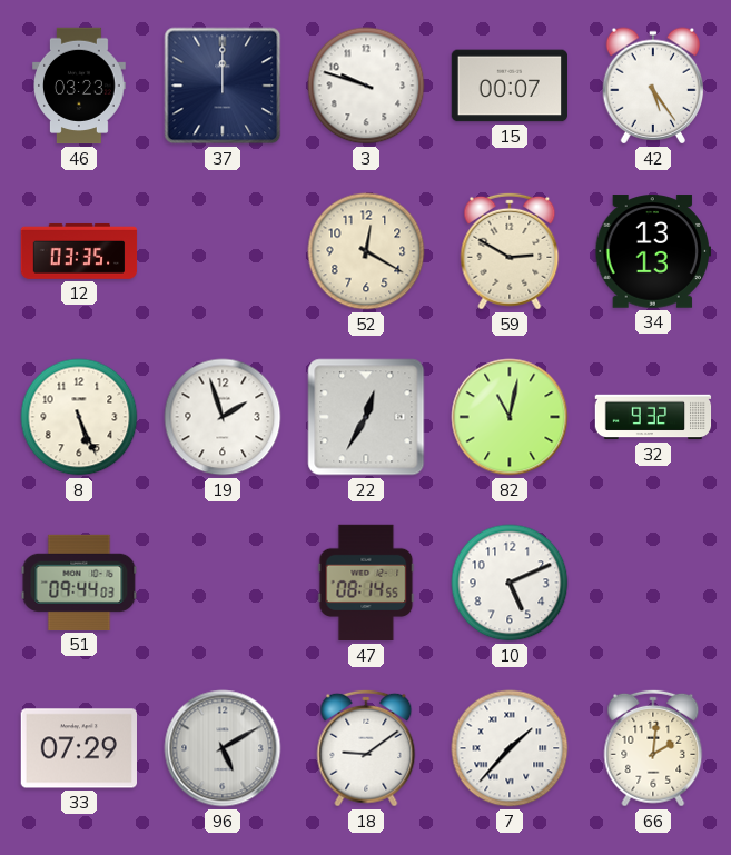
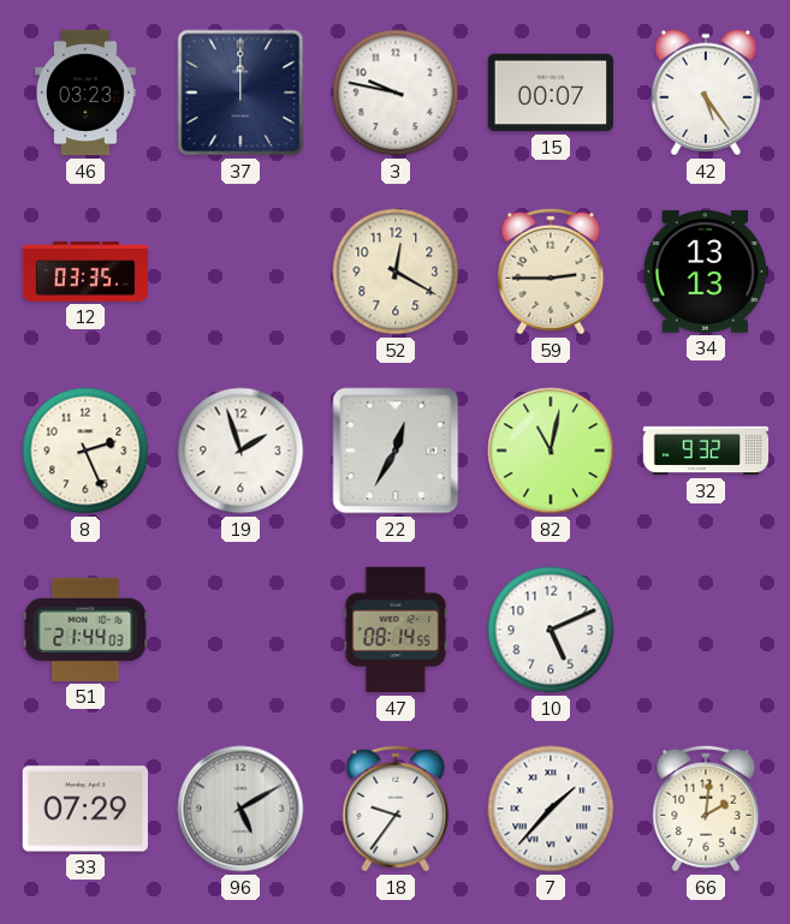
3: 9:48 -> 9:47 (396, 93)
59: 2:50 -> 2:45 (551, 272)
8: 5:26 -> 2:26 (85, 451)
51: 09:44 -> 21:44 (85, 630)
18: 9:09 -> 9:36 (396, 809)
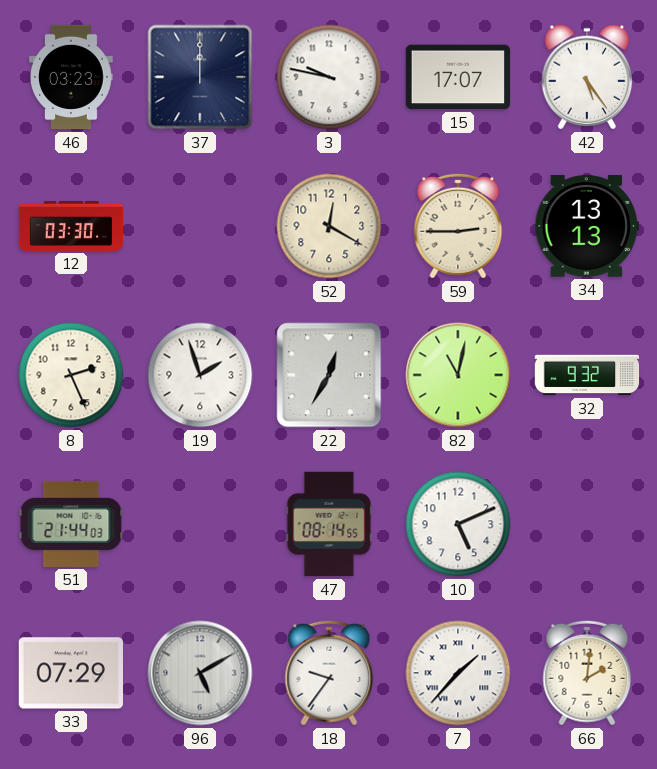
15: 00:07 -> 17:07 (457, 77)
12: 03:35 -> 03:30 (71, 226)
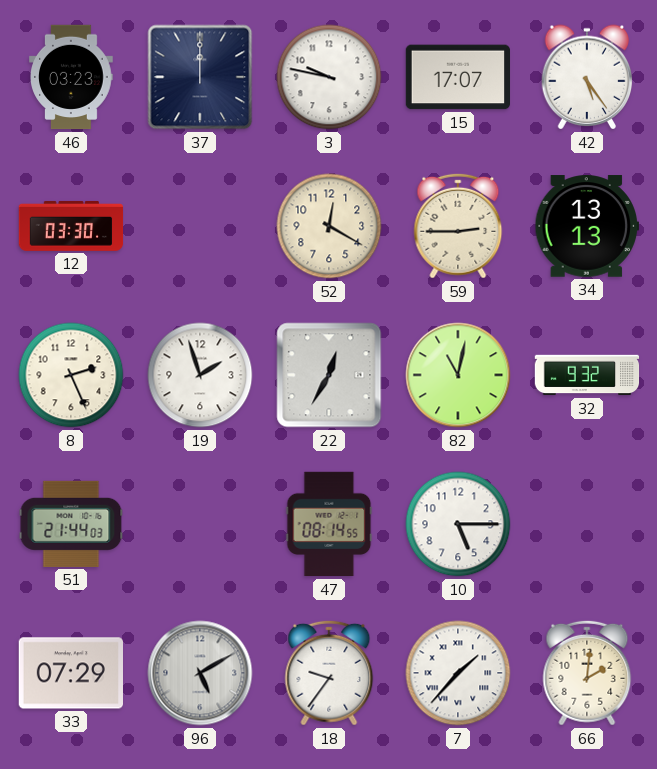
10: 5:11 -> 5:15 (458, 524)
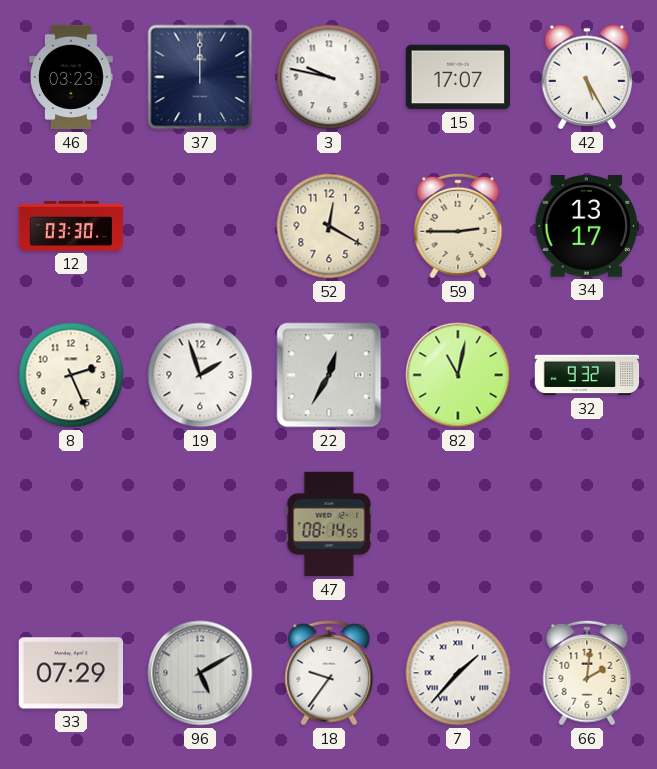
42: 5:24 -> 5:25 (587, 77)
34: 13:13 -> 13:17 (586, 226)
51: 21:44 -> none (71, 524)
10: 5:15 -> none (458, 524)
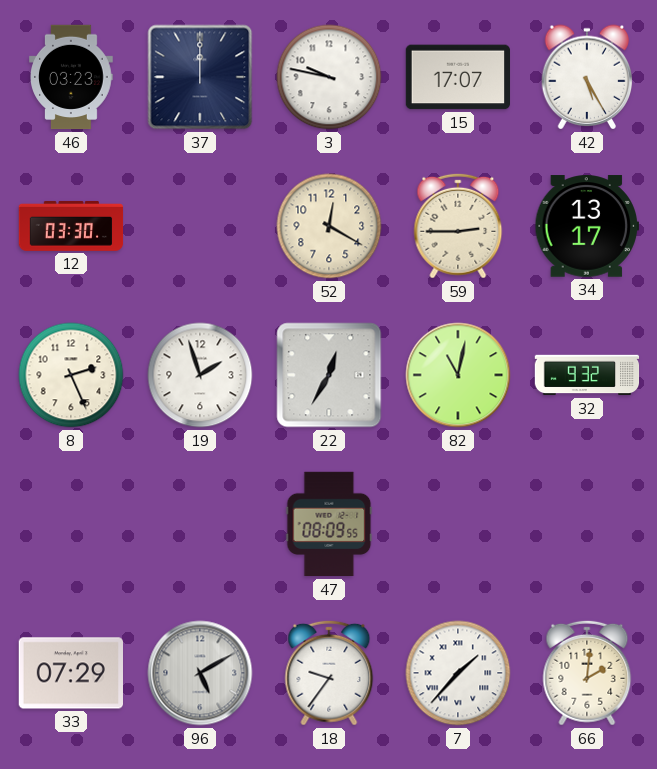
47: 08:14 -> 08:09 (329, 524)
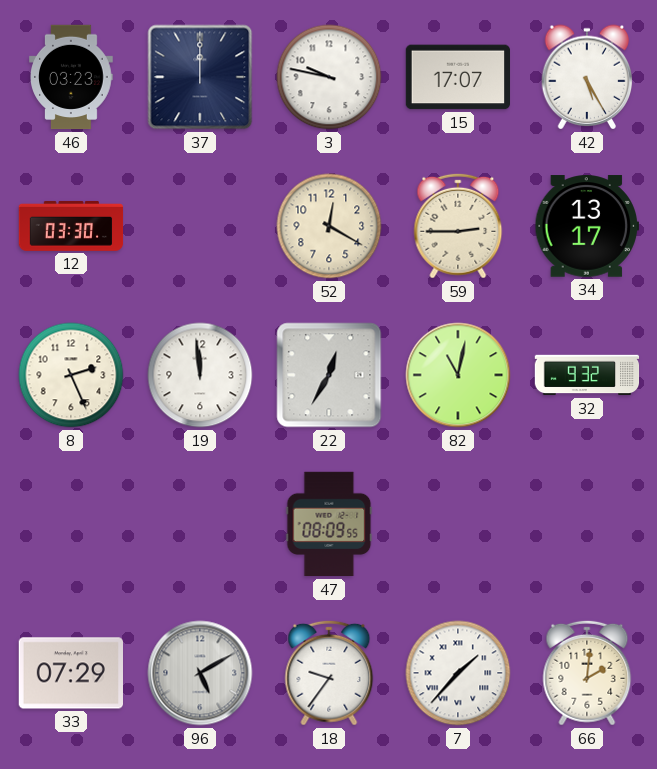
19: 1:57 -> 11:59 (200, 375)
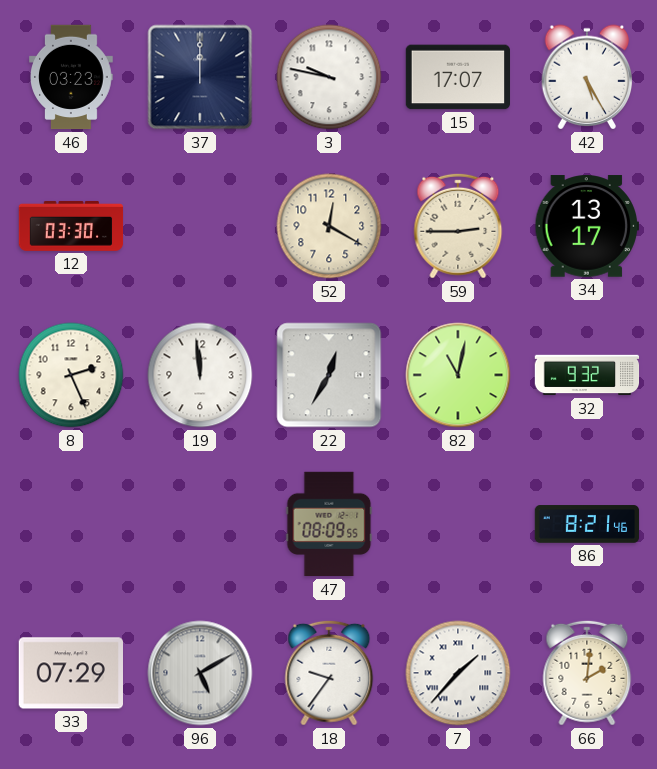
86: none -> 8:21 (587, 524)
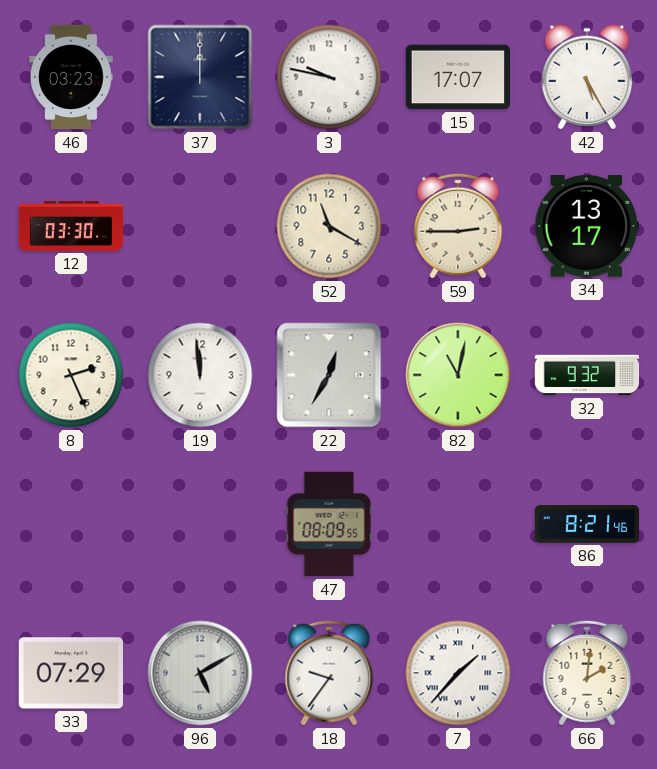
52: 12:20 -> 11:20 (329, 226)
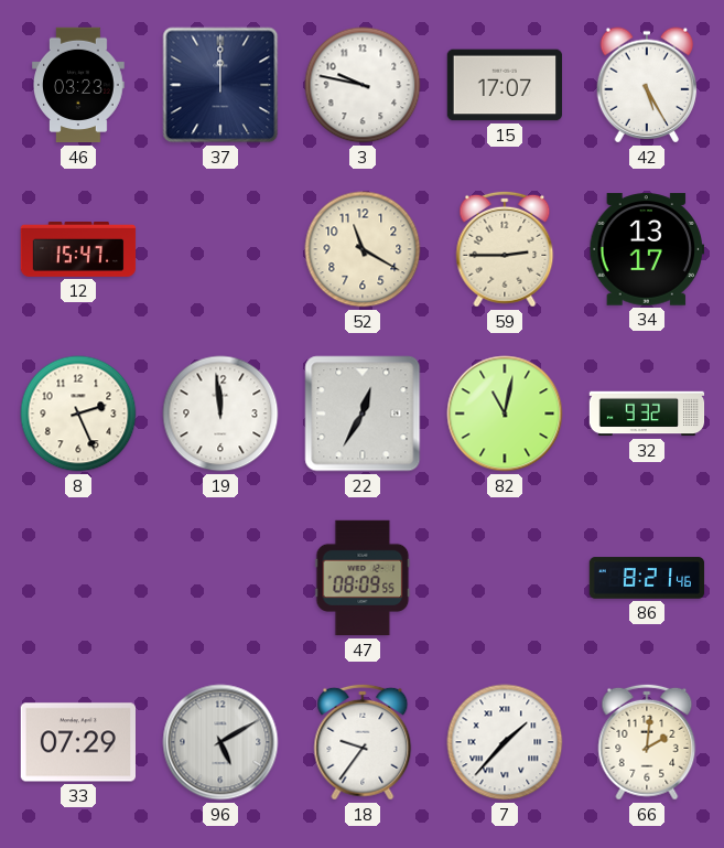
12: 03:30 -> 15:47 (78, 249)
